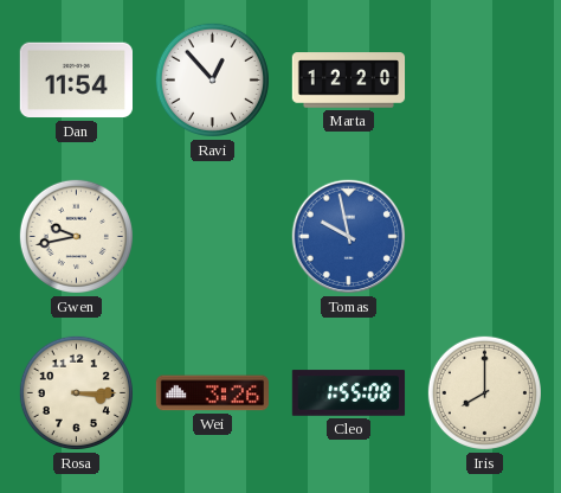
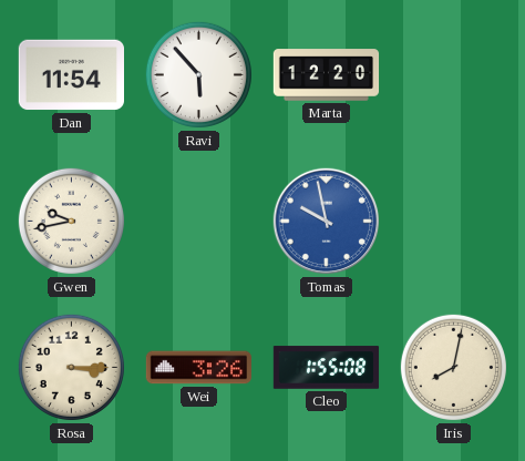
Ravi: 12:53 -> 5:53 (198, 74)
Iris: 8:00 -> 8:02 (453, 367)
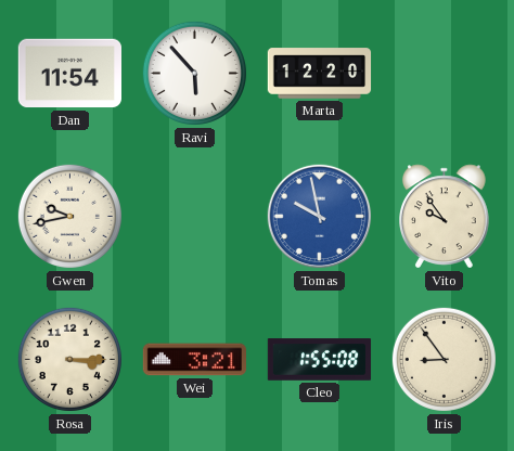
Vito: none -> 9:54 (445, 217)
Wei: 3:26 -> 3:21 (194, 360)
Iris: 8:02 -> 8:54 (444, 359)
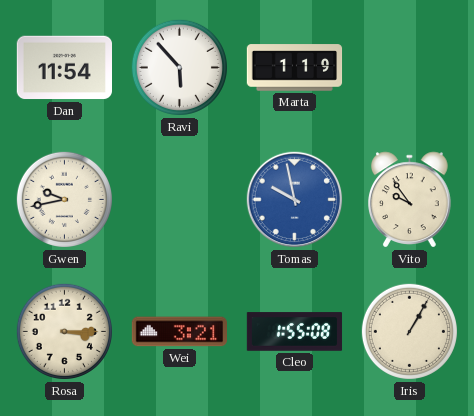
Marta: 12:20 -> 1:19 (295, 68)
Iris: 8:54 -> 1:05 (409, 331)
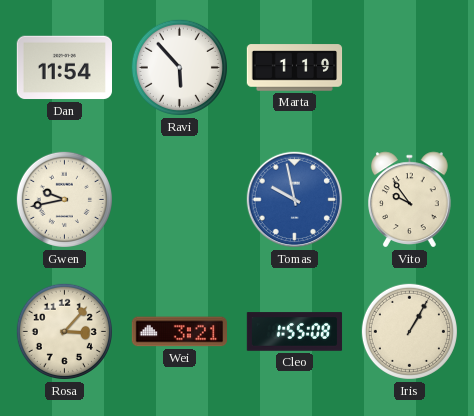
Rosa: 3:15 -> 3:07 (64, 331)
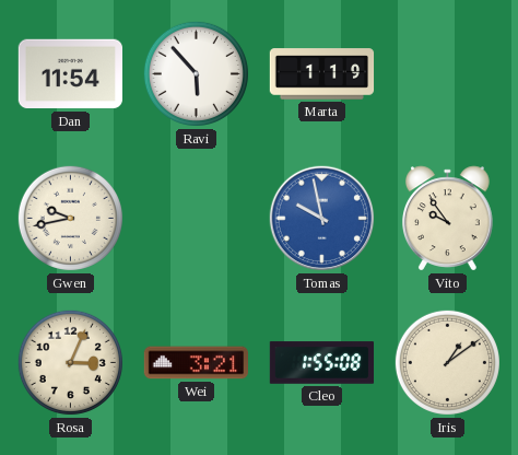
Rosa: 3:07 -> 3:04 (70, 362)
Iris: 1:05 -> 1:09 (447, 362)
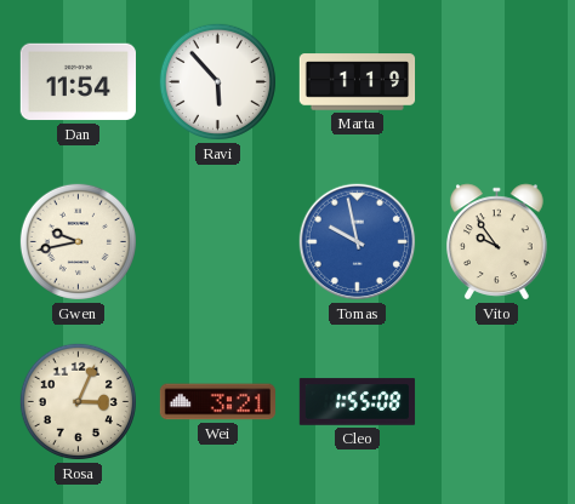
Iris: 1:09 -> none (447, 362)
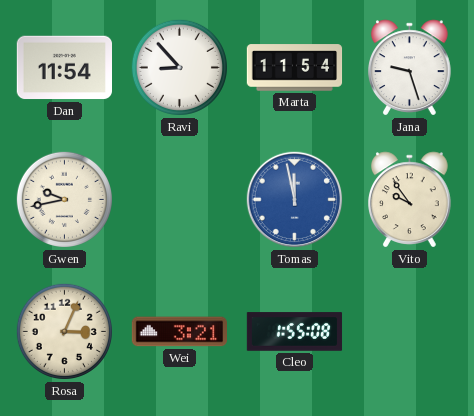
Ravi: 5:53 -> 8:53 (179, 67)
Marta: 1:19 -> 11:54 (295, 68)
Jana: none -> 9:27 (410, 68)
Tomas: 9:58 -> 11:58 (295, 200)
